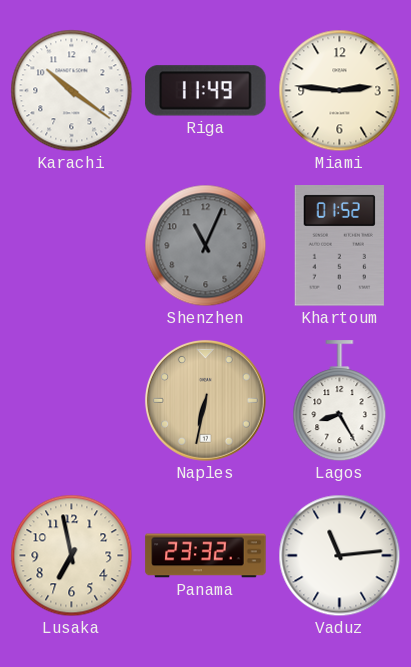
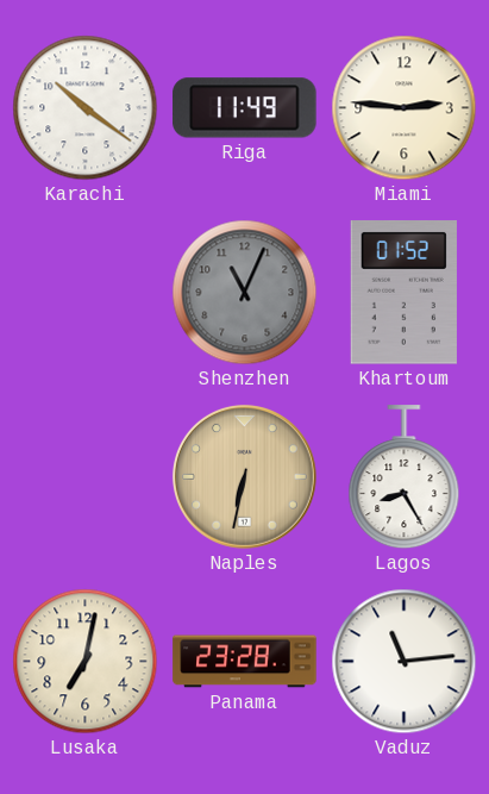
Lusaka: 6:58 -> 7:02 (86, 662)
Panama: 23:32 -> 23:28 (245, 662)
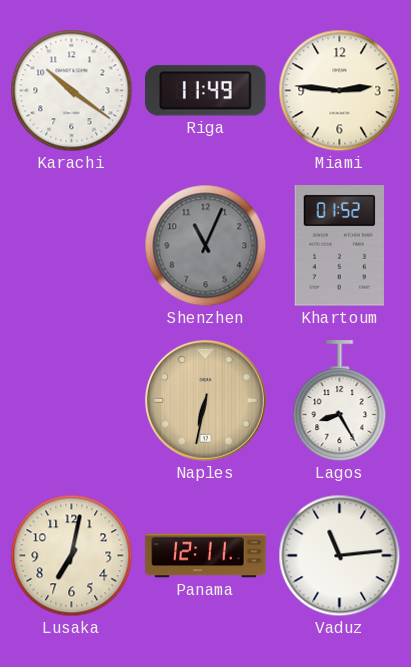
Panama: 23:28 -> 12:11 (206, 556)
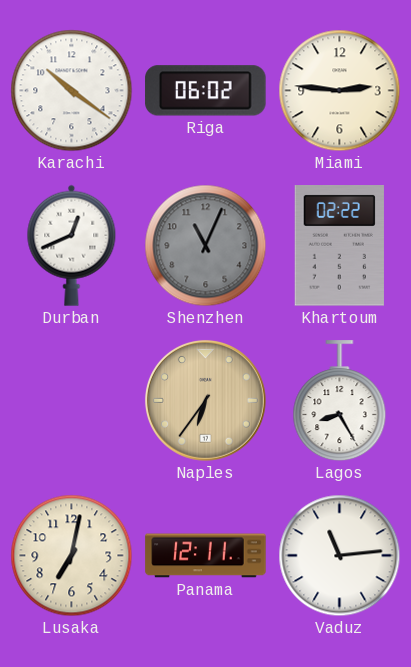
Riga: 11:49 -> 06:02 (206, 91)
Durban: none -> 12:41 (72, 245)
Khartoum: 01:52 -> 02:22 (339, 246)
Naples: 6:32 -> 6:36 (205, 400)
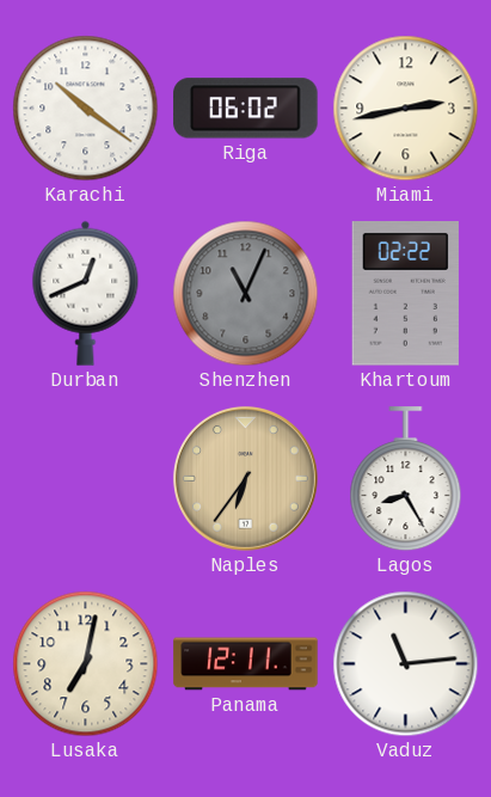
Miami: 2:46 -> 2:43 (406, 109)
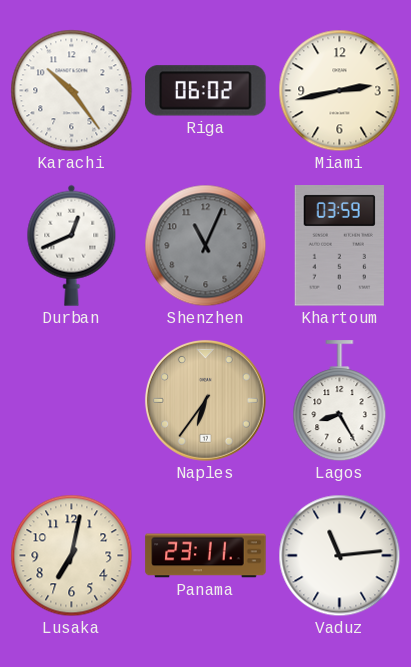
Karachi: 10:21 -> 10:24 (72, 91)
Khartoum: 02:22 -> 03:59 (339, 246)
Panama: 12:11 -> 23:11 (206, 556)
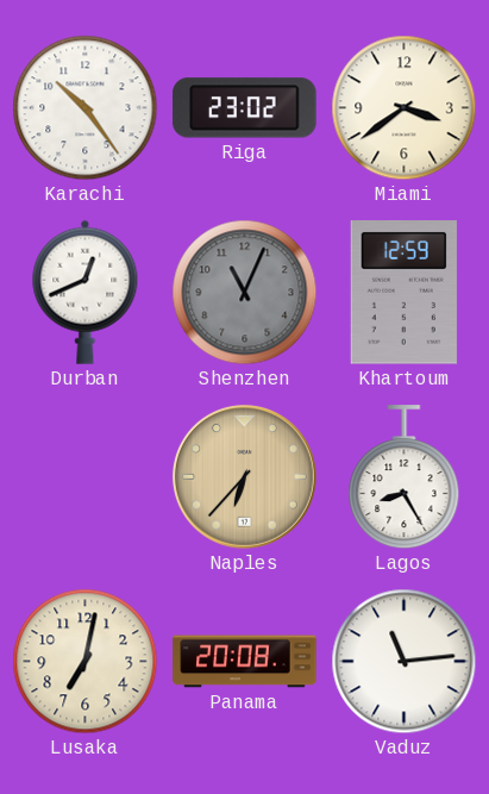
Riga: 06:02 -> 23:02 (245, 108)
Miami: 2:43 -> 3:39 (405, 108)
Khartoum: 03:59 -> 12:59 (403, 293)
Naples: 6:36 -> 6:37 (244, 476)
Panama: 23:11 -> 20:08 (245, 662)
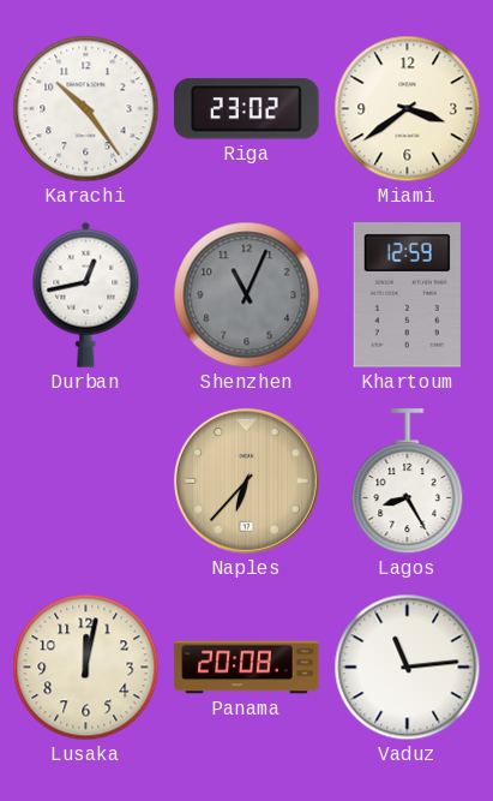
Durban: 12:41 -> 12:43 (86, 294)
Lusaka: 7:02 -> 12:02 (86, 668)
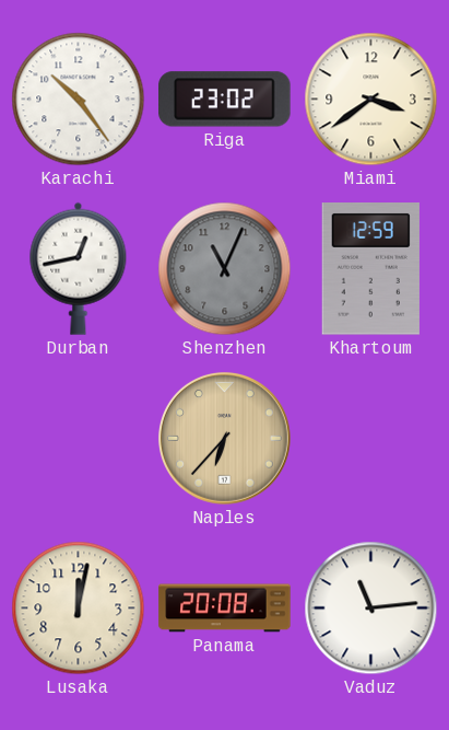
Lagos: 8:25 -> none (408, 482)
